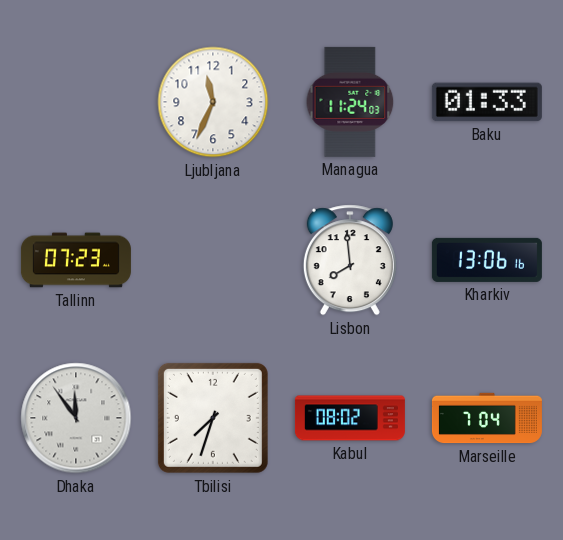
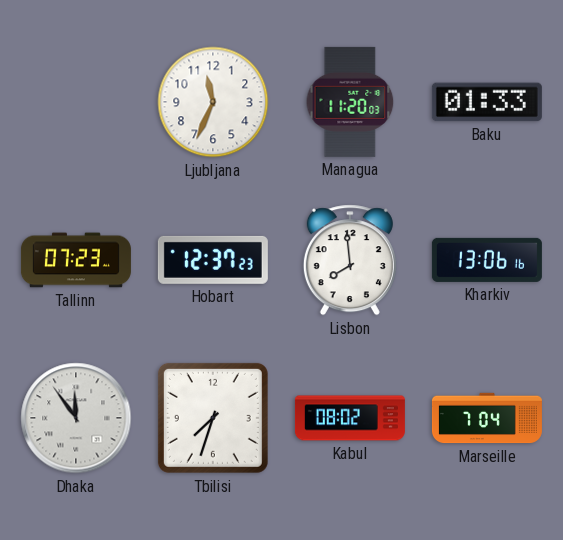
Managua: 11:24 -> 11:20 (350, 102)
Hobart: none -> 12:37 (213, 260)
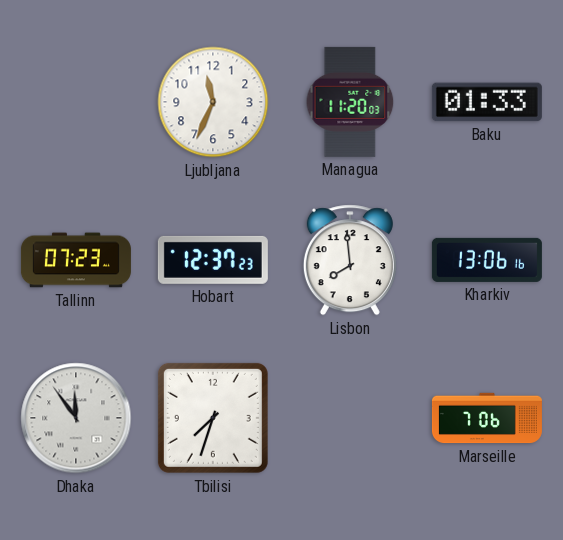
Kabul: 08:02 -> none (350, 418)
Marseille: 7:04 -> 7:06 (487, 418)
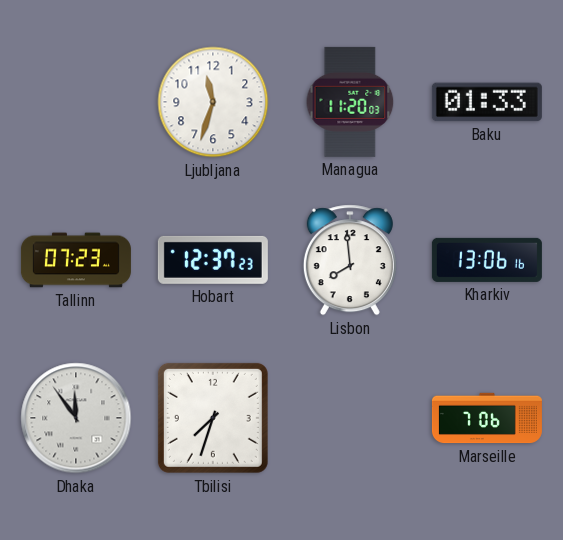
Ljubljana: 11:34 -> 11:33 (213, 102)
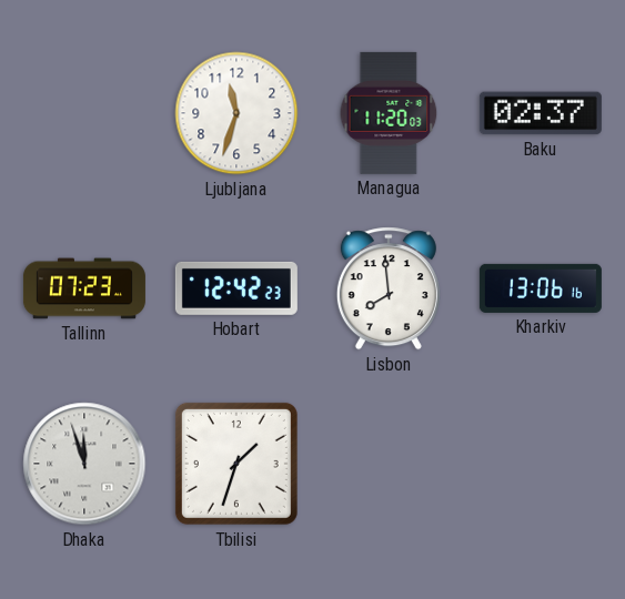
Baku: 01:33 -> 02:37 (541, 113)
Hobart: 12:37 -> 12:42 (236, 288)
Dhaka: 11:54 -> 11:57 (84, 464)
Tbilisi: 7:33 -> 1:33 (236, 464)
Marseille: 7:06 -> none (487, 418)
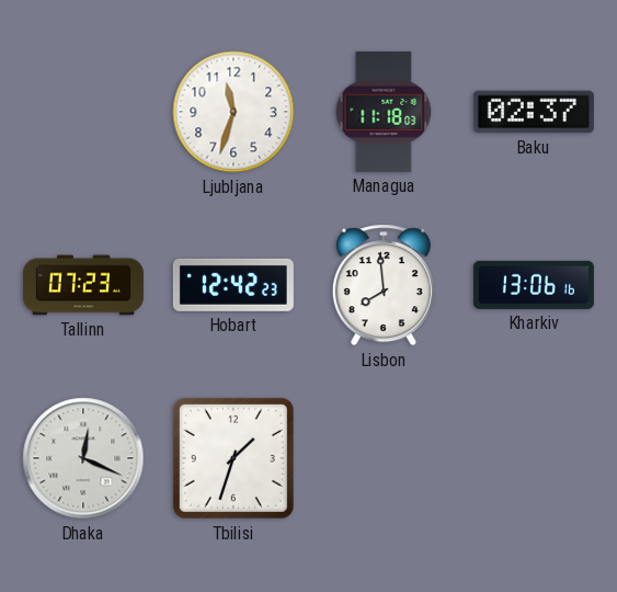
Managua: 11:20 -> 11:18 (384, 112)
Dhaka: 11:57 -> 12:19 (83, 458)
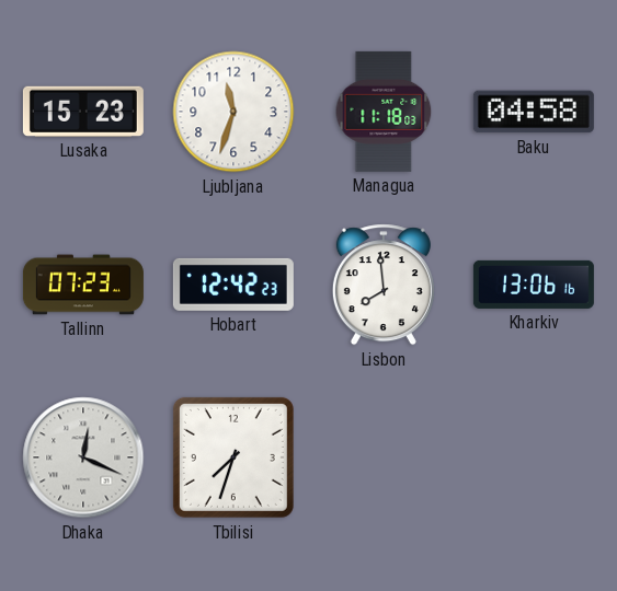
Lusaka: none -> 15:23 (83, 112)
Baku: 02:37 -> 04:58 (534, 112)
Tbilisi: 1:33 -> 7:33 (233, 457)
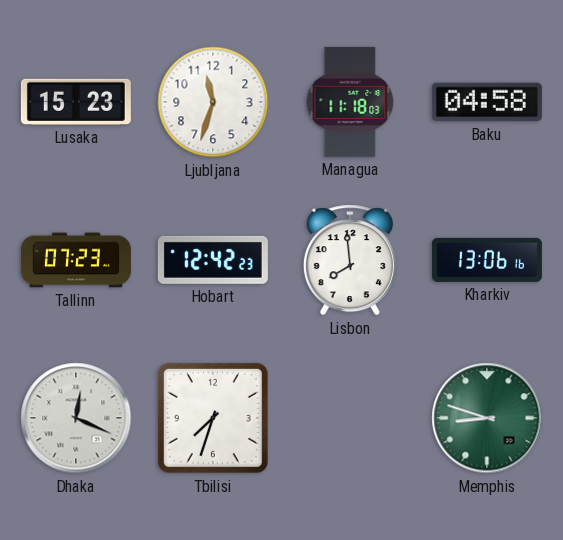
Memphis: none -> 8:48 (487, 418)
